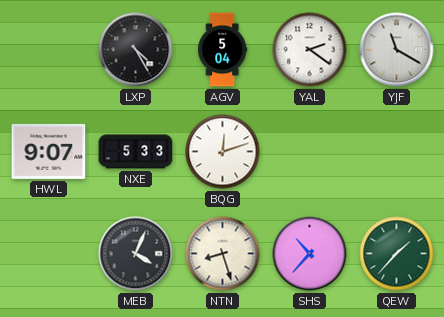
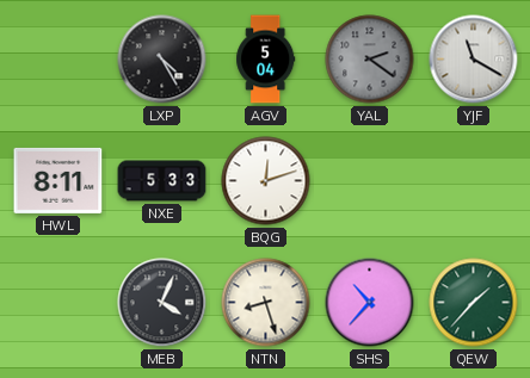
YAL dial: white -> grey (370, 60)
HWL: 9:07 -> 8:11 (58, 180)
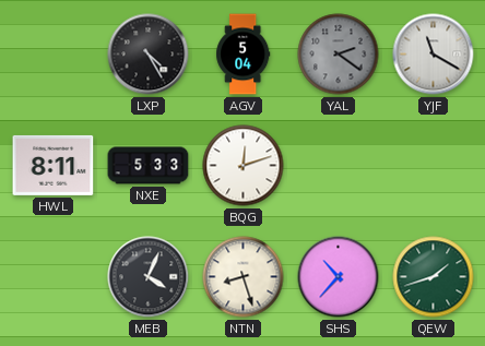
QEW: 1:37 -> 1:42 (434, 277)
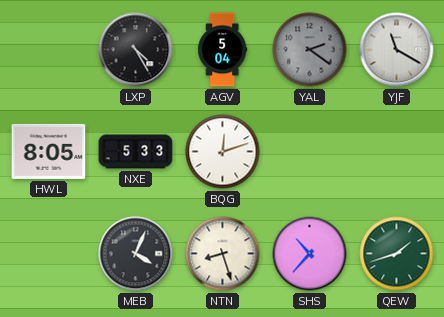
HWL: 8:11 -> 8:05 (49, 151)
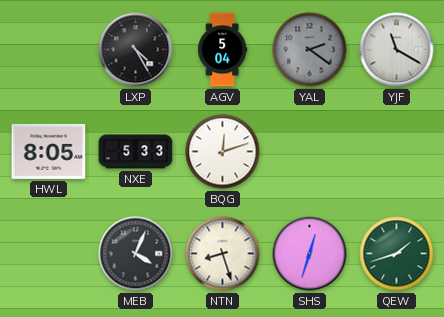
SHS: 10:37 -> 12:33 (310, 254)
